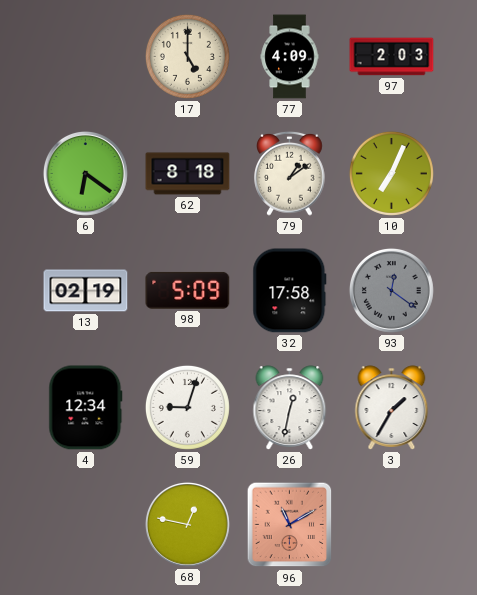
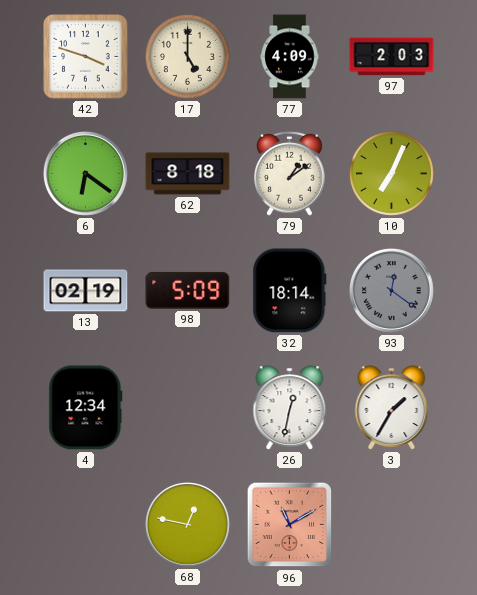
42: none -> 3:48 (86, 57)
32: 17:58 -> 18:14 (290, 291)
59: 9:03 -> none (187, 407)
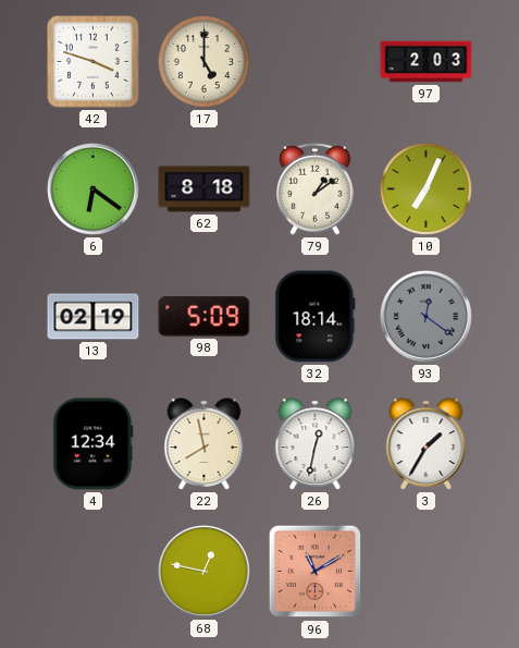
77: 4:09 -> none (290, 57)
22: none -> 7:58 (205, 444)
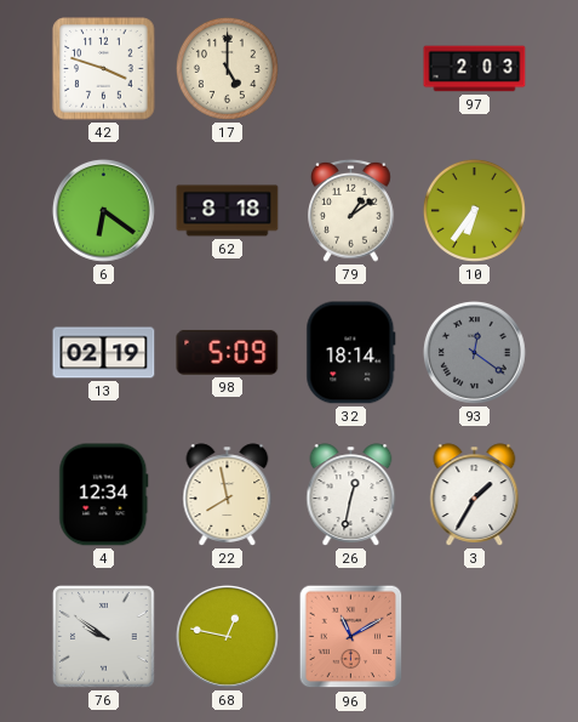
10: 7:04 -> 6:36 (474, 210)
76: none -> 9:51 (104, 637)
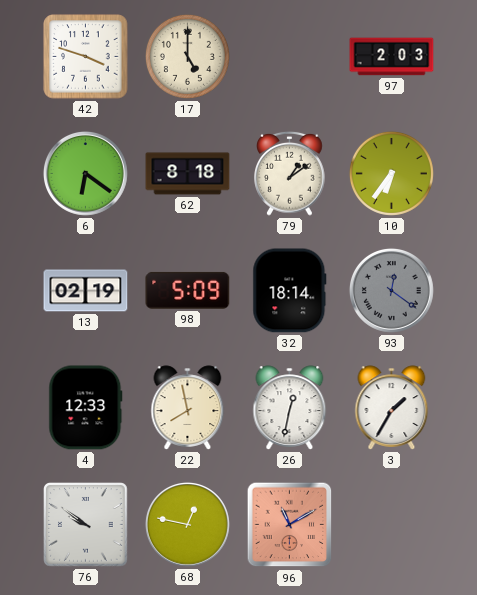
4: 12:34 -> 12:33 (86, 408)
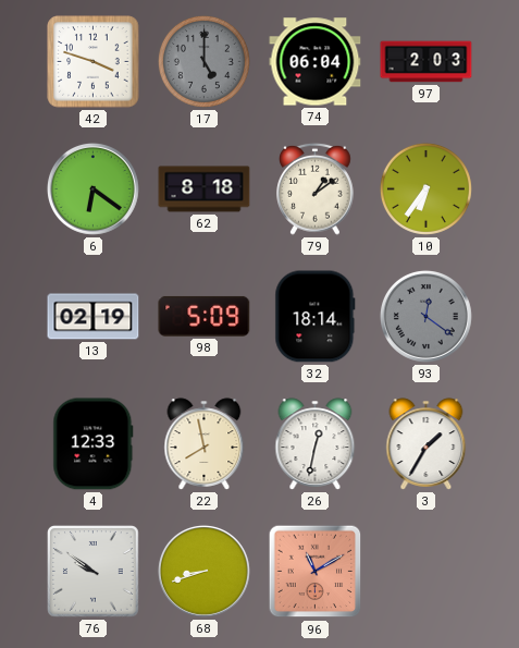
17 dial: cream -> grey (203, 61)
74: none -> 06:04 (316, 62)
68: 12:47 -> 8:42 (203, 571)
